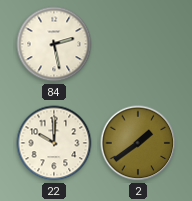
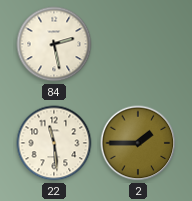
22: 10:00 -> 11:29 (54, 143)
2: 1:39 -> 1:45 (138, 143)
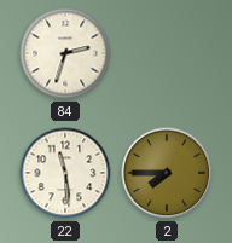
84: 2:28 -> 2:33 (65, 53)
2: 1:45 -> 7:45 (167, 173)
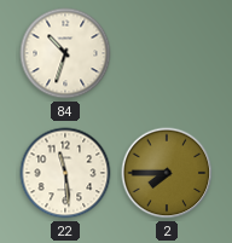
84: 2:33 -> 10:33 (65, 53)
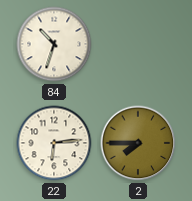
22: 11:29 -> 6:14 (54, 143)
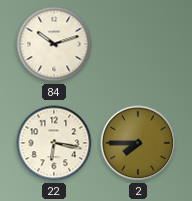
84: 10:33 -> 10:12 (54, 44)
22: 6:14 -> 6:17 (54, 143)
